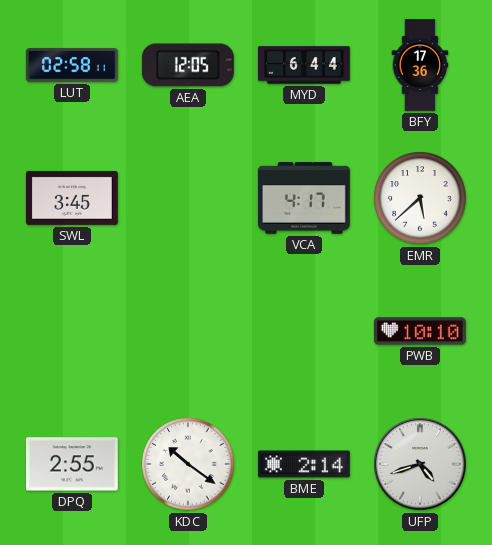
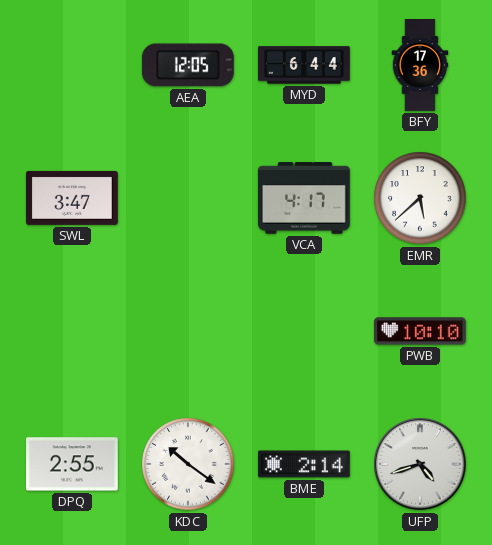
LUT: 02:58 -> none (73, 65)
SWL: 3:45 -> 3:47 (72, 198)
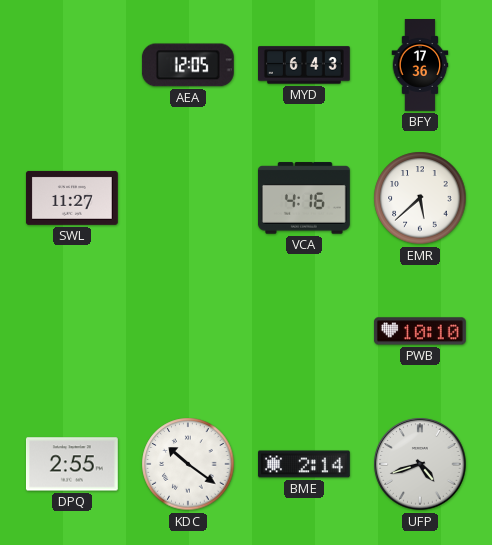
MYD: 6:44 -> 6:43 (305, 65)
SWL: 3:47 -> 11:27 (72, 198)
VCA: 4:17 -> 4:16 (304, 198)
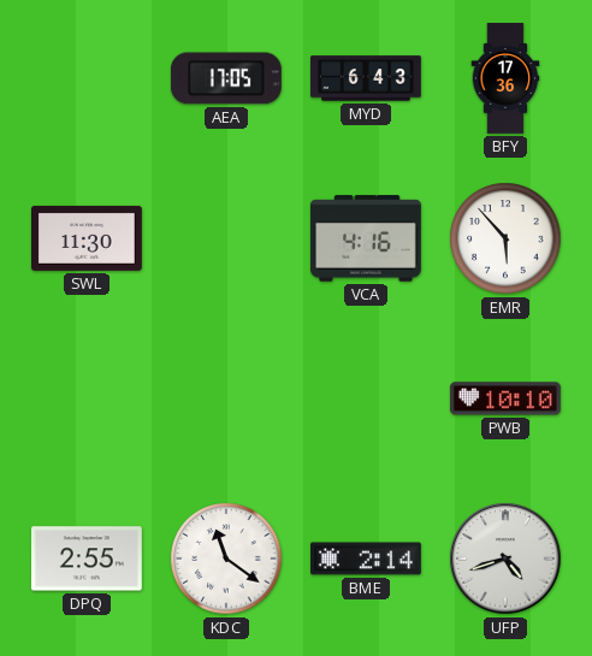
AEA: 12:05 -> 17:05 (226, 78)
SWL: 11:27 -> 11:30 (87, 238)
EMR: 5:38 -> 5:53 (505, 238)
KDC: 10:21 -> 11:21 (226, 559)
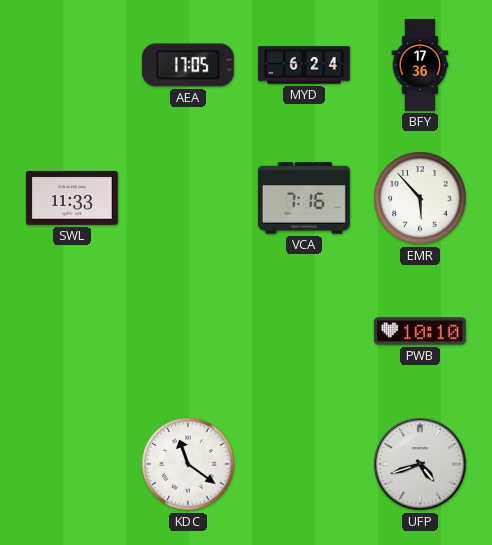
MYD: 6:43 -> 6:24 (305, 65)
SWL: 11:30 -> 11:33 (72, 198)
VCA: 4:16 -> 7:16 (304, 198)
DPQ: 2:55 -> none (87, 559)
BME: 2:14 -> none (367, 559)
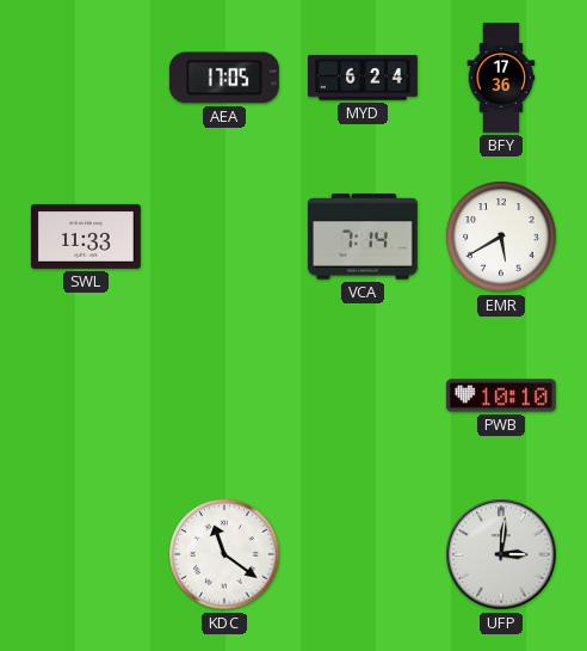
VCA: 7:16 -> 7:14 (363, 237)
EMR: 5:53 -> 5:40 (501, 237)
UFP: 4:42 -> 3:01 (501, 554)
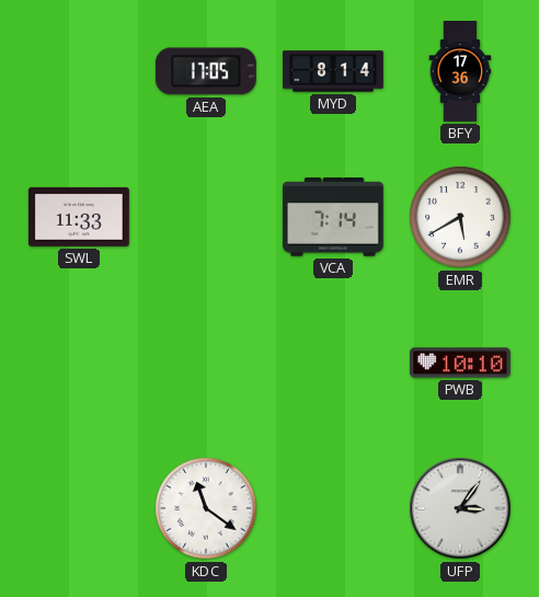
MYD: 6:24 -> 8:14 (334, 71)
UFP: 3:01 -> 3:06 (460, 508)
